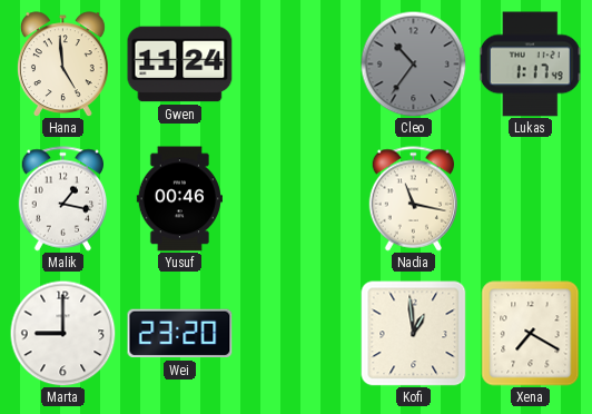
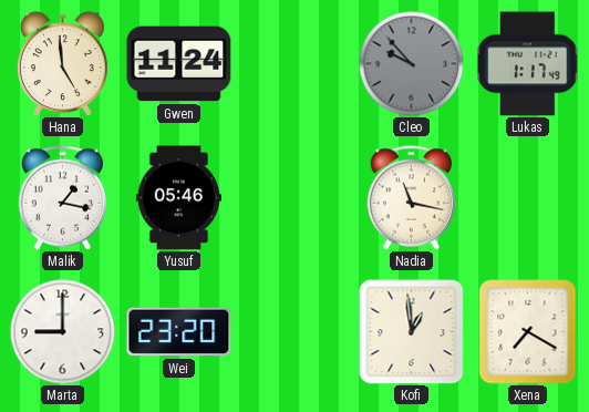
Cleo: 10:36 -> 9:53 (411, 63)
Yusuf: 00:46 -> 05:46 (178, 198)
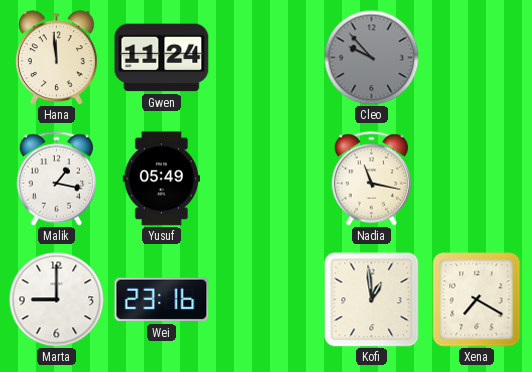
Hana: 4:59 -> 11:59 (56, 58)
Lukas: 1:17 -> none (527, 64)
Yusuf: 05:46 -> 05:49 (161, 179)
Wei: 23:20 -> 23:16 (162, 300)
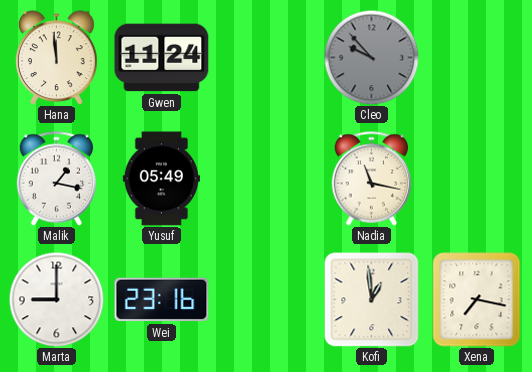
Xena: 7:20 -> 7:17 (477, 300)
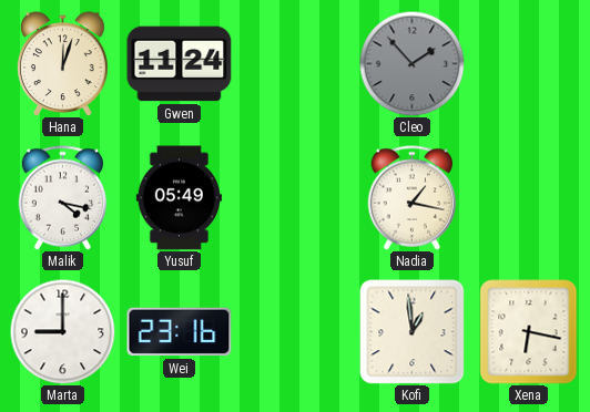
Hana: 11:59 -> 12:03 (62, 64)
Cleo: 9:53 -> 1:53 (411, 63)
Malik: 1:17 -> 4:17 (63, 198)
Nadia: 11:17 -> 1:17 (413, 198)
Xena: 7:17 -> 6:17 (529, 332)
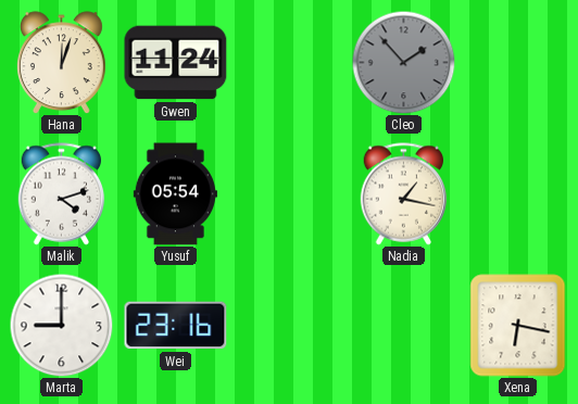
Malik: 4:17 -> 4:12 (62, 194)
Yusuf: 05:49 -> 05:54 (175, 194)
Kofi: 12:59 -> none (413, 332)
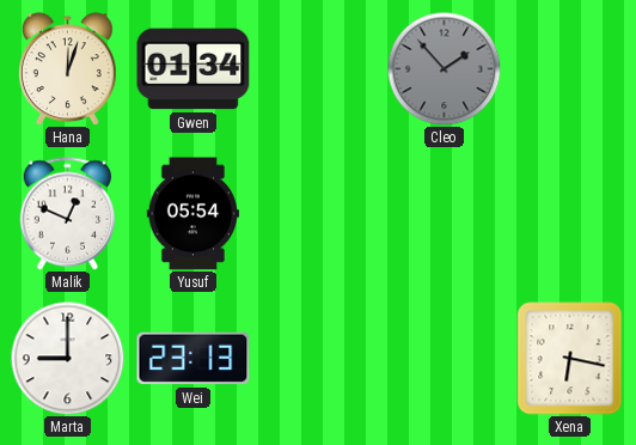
Gwen: 11:24 -> 01:34 (194, 69)
Malik: 4:12 -> 12:49 (68, 214)
Nadia: 1:17 -> none (404, 194)
Wei: 23:16 -> 23:13 (194, 359)
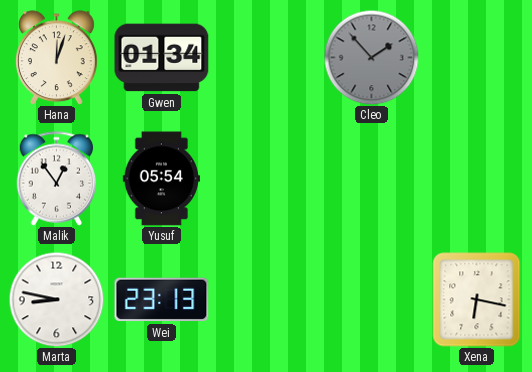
Malik: 12:49 -> 12:54 (57, 179)
Marta: 9:00 -> 8:47 (56, 299)
